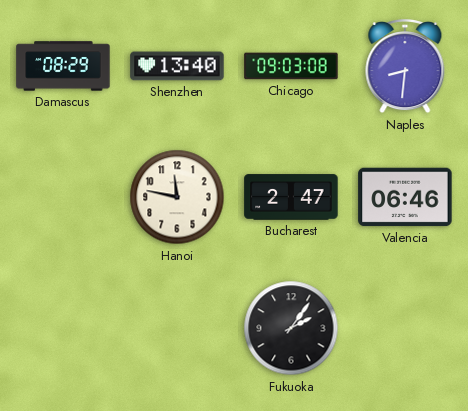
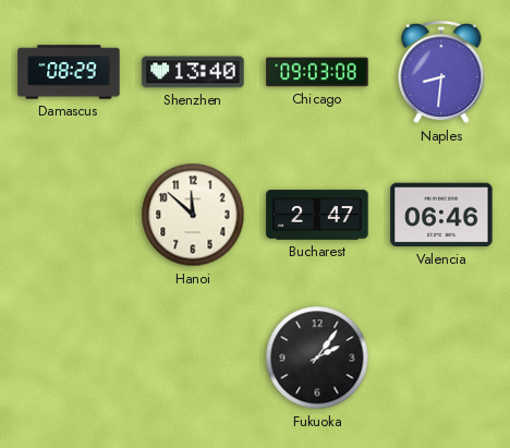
Hanoi: 11:47 -> 11:52 (193, 215)
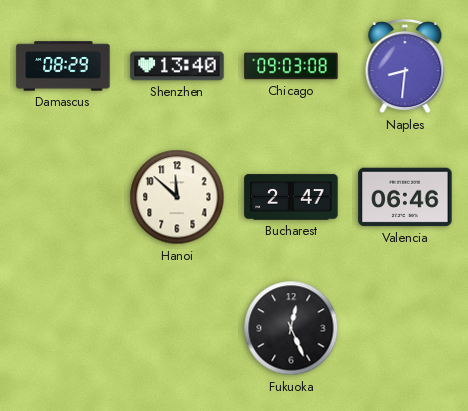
Fukuoka: 2:06 -> 12:26 (291, 328)
